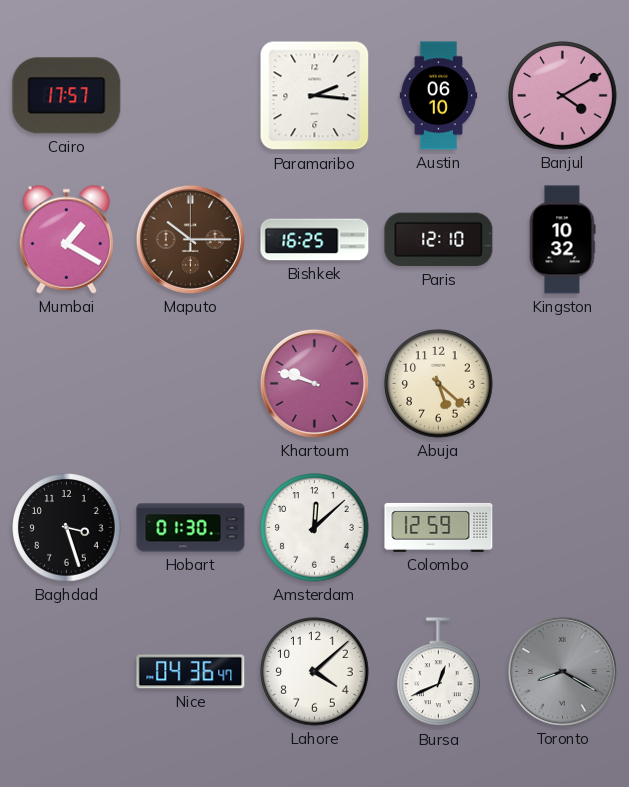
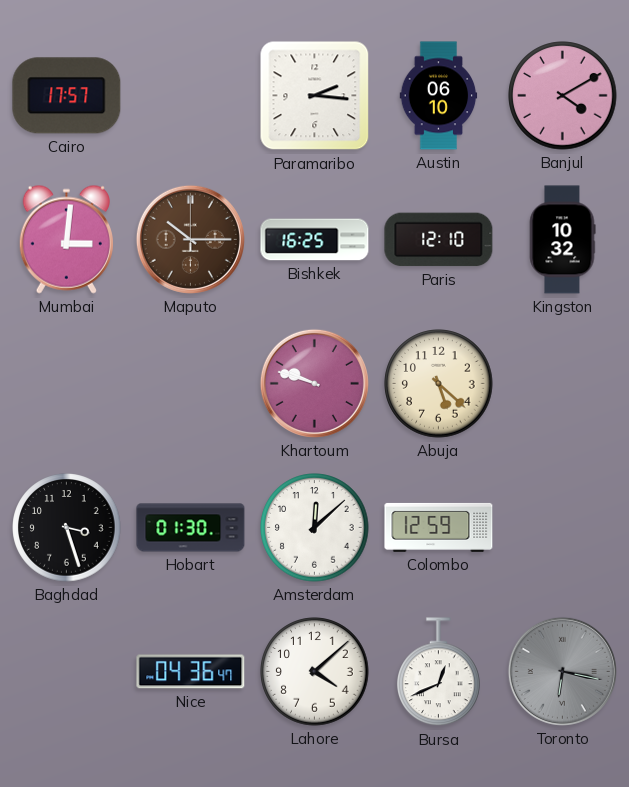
Mumbai: 1:20 -> 3:01 (66, 239)
Toronto: 8:20 -> 6:17 (562, 671)
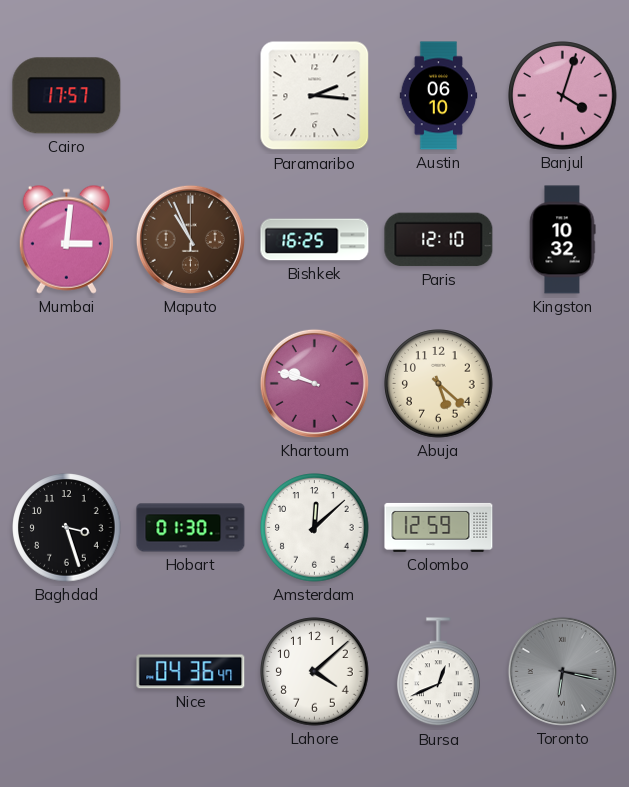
Banjul: 4:10 -> 4:03 (563, 96)
Maputo: 10:15 -> 10:56 (190, 239)
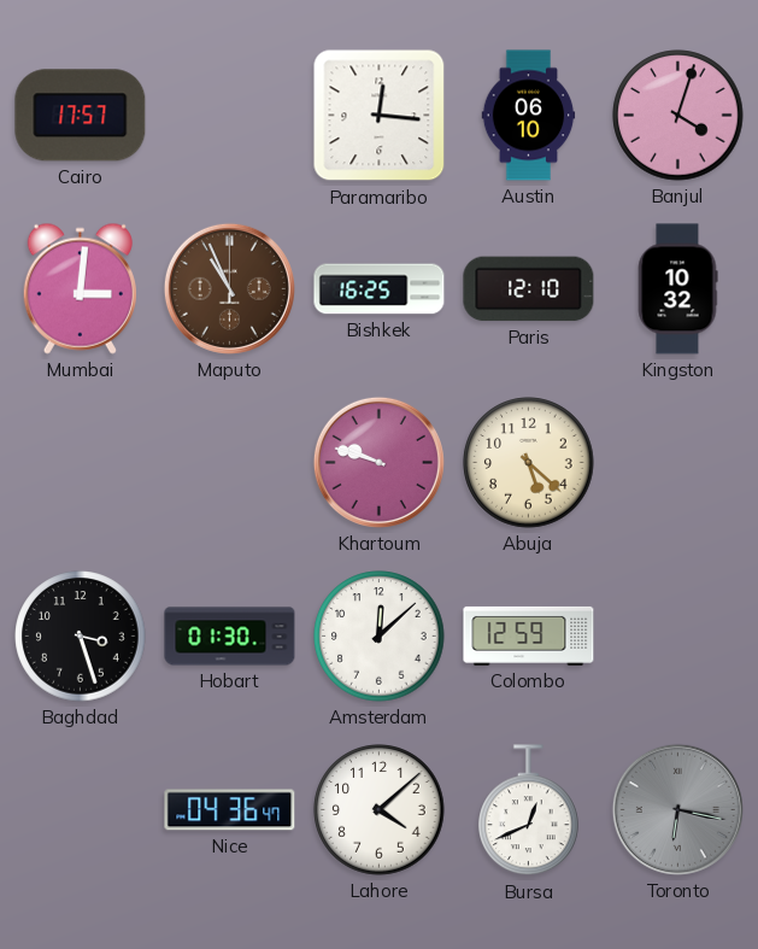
Paramaribo: 2:16 -> 12:16 (380, 116)
